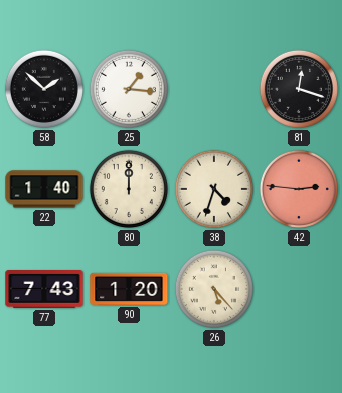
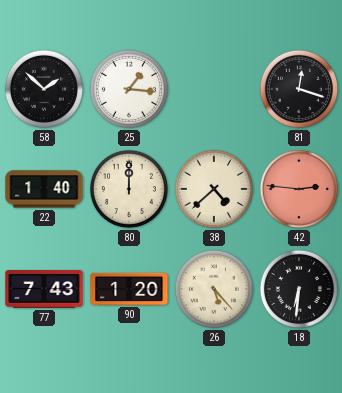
38: 4:33 -> 4:38 (214, 189)
18: none -> 6:31 (299, 289)
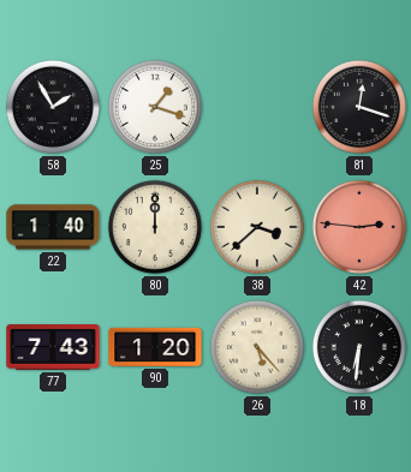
58: 1:52 -> 1:55 (53, 107)
25: 1:16 -> 1:18 (155, 107)
38: 4:38 -> 3:38 (257, 227)
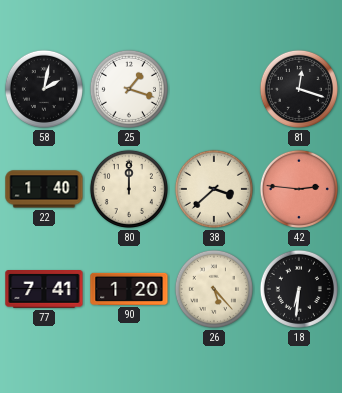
58: 1:55 -> 2:02 (44, 89)
77: 7:43 -> 7:41 (44, 290)
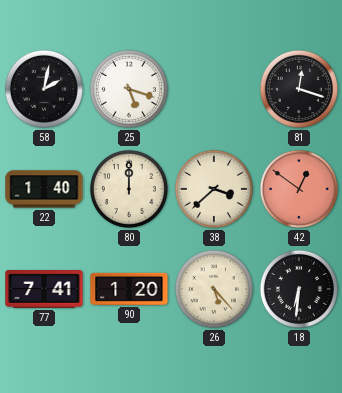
25: 1:18 -> 5:18 (129, 89)
42: 2:46 -> 12:51 (299, 189)
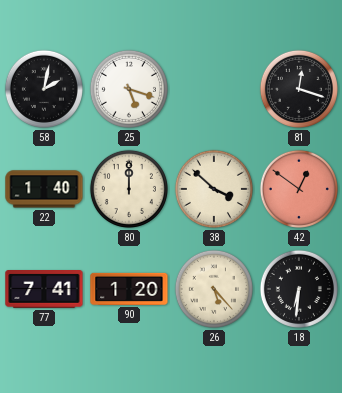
38: 3:38 -> 3:52 (214, 189)
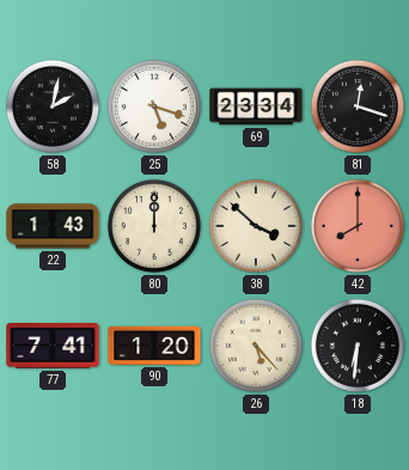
69: none -> 23:34 (256, 106)
22: 1:40 -> 1:43 (53, 226)
42: 12:51 -> 8:00 (358, 226)
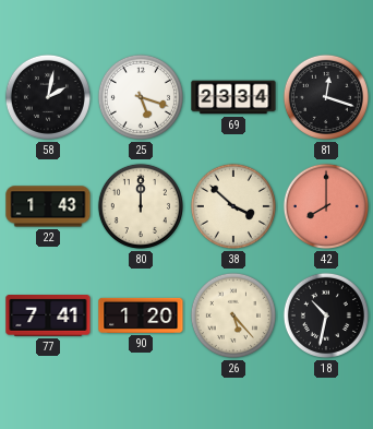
18: 6:31 -> 10:32 (326, 315)
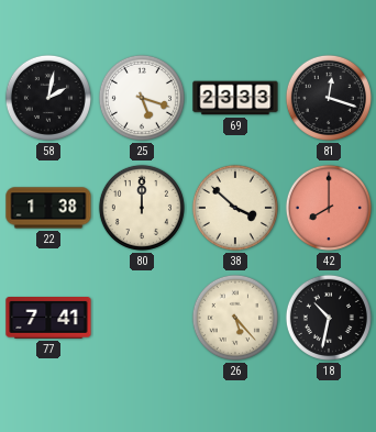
69: 23:34 -> 23:33 (235, 98)
22: 1:43 -> 1:38 (48, 208)
90: 1:20 -> none (141, 315)
